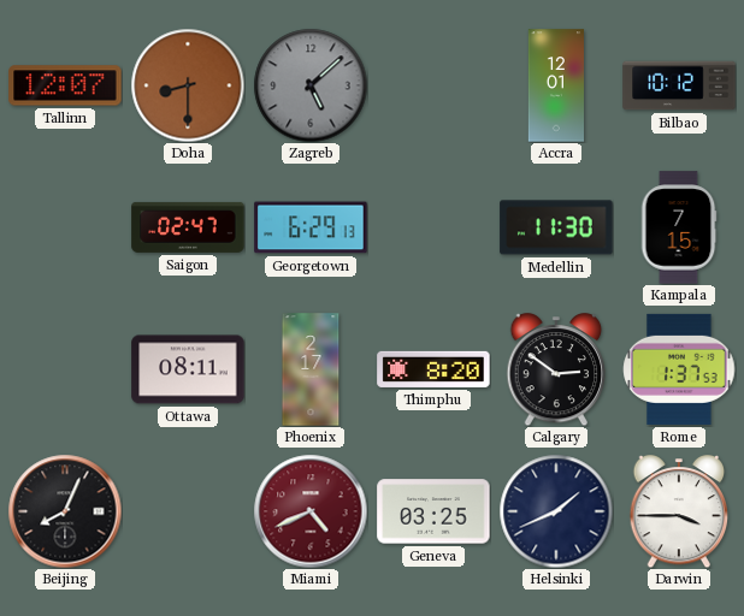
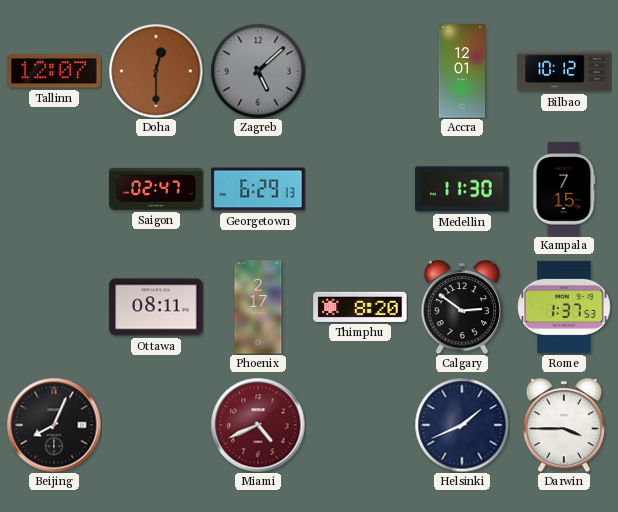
Doha: 8:30 -> 12:30 (156, 71)
Geneva: 03:25 -> none (433, 511)
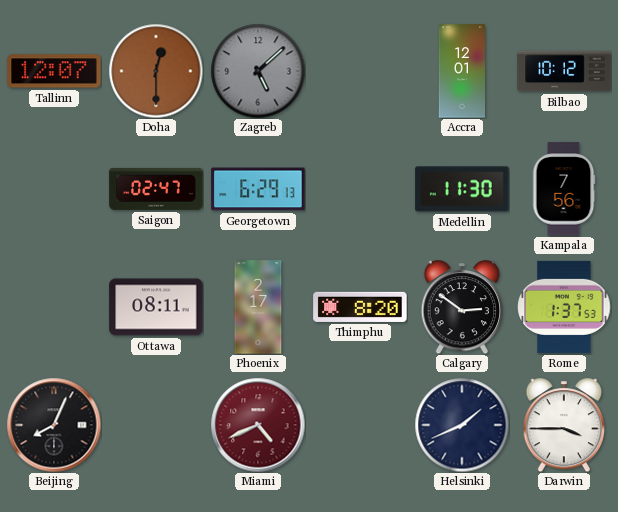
Kampala: 7:15 -> 7:56 (564, 189)
